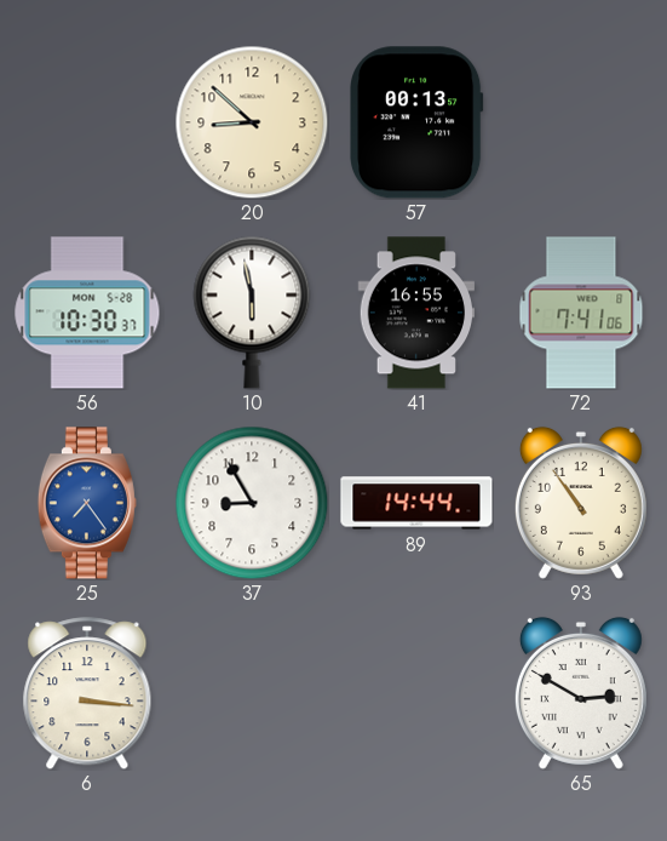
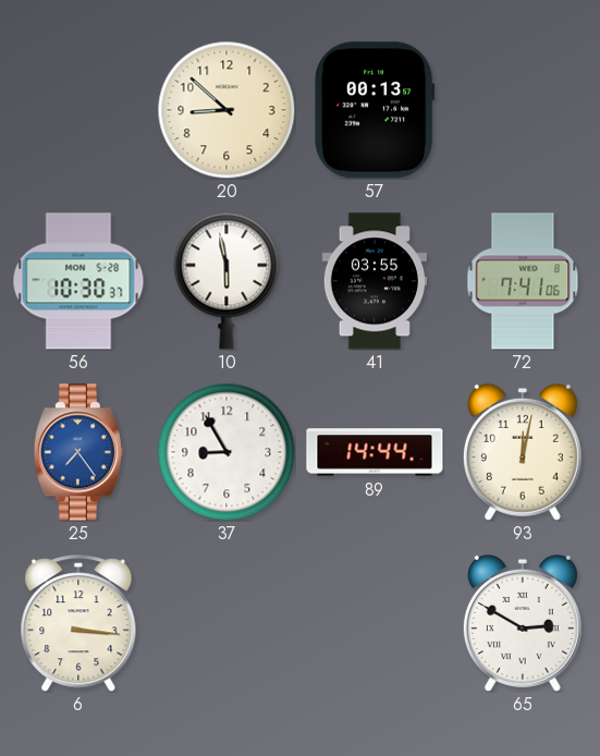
41: 16:55 -> 03:55 (374, 281)
93: 10:54 -> 12:02 (523, 452)
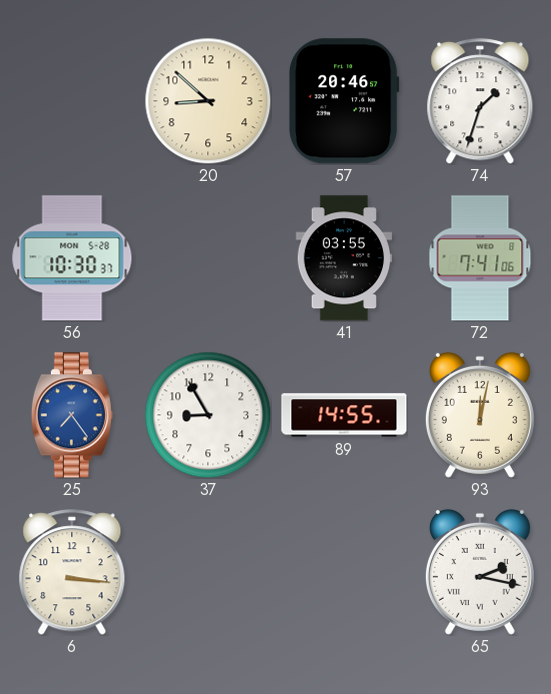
57: 00:13 -> 20:46 (345, 101)
74: none -> 1:33 (480, 101)
10: 5:58 -> none (226, 281)
89: 14:44 -> 14:55 (344, 415)
65: 2:50 -> 2:17 (480, 572)
